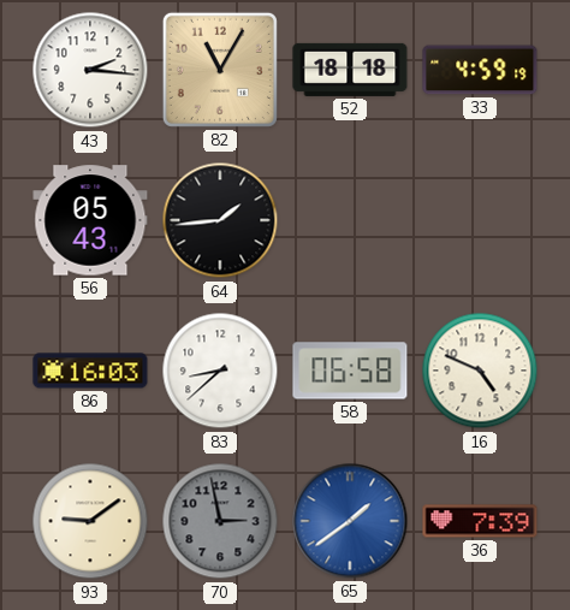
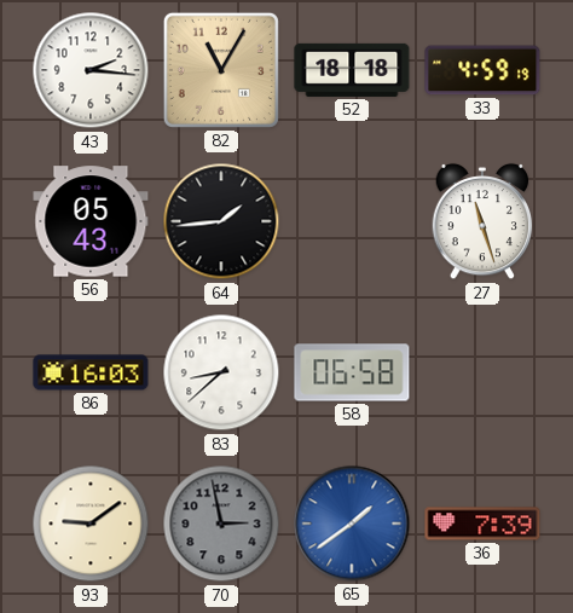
27: none -> 11:27 (482, 221)
16: 4:49 -> none (480, 371)
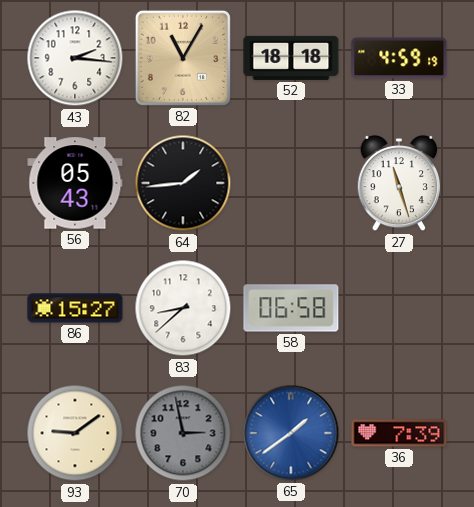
86: 16:03 -> 15:27 (75, 308)
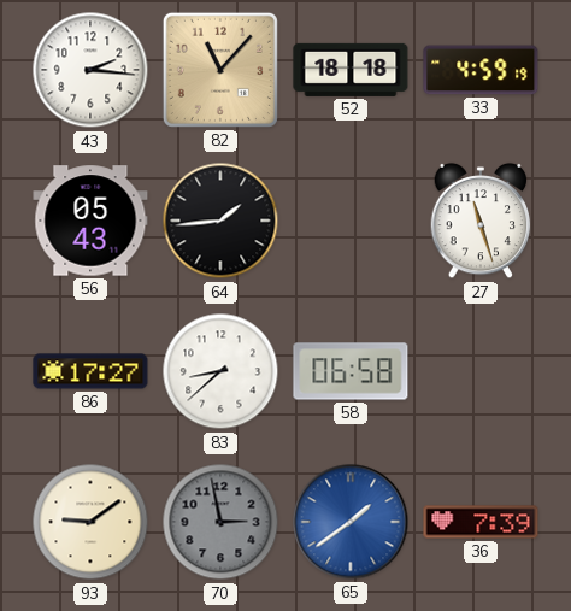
82: 11:05 -> 11:07 (220, 70)
86: 15:27 -> 17:27 (90, 371)
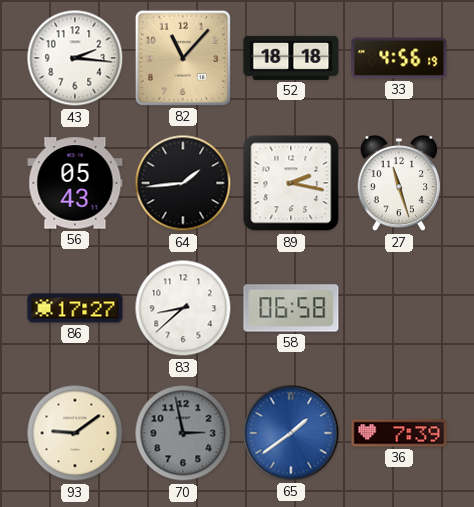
33: 4:59 -> 4:56 (399, 58)
89: none -> 2:17 (291, 183)
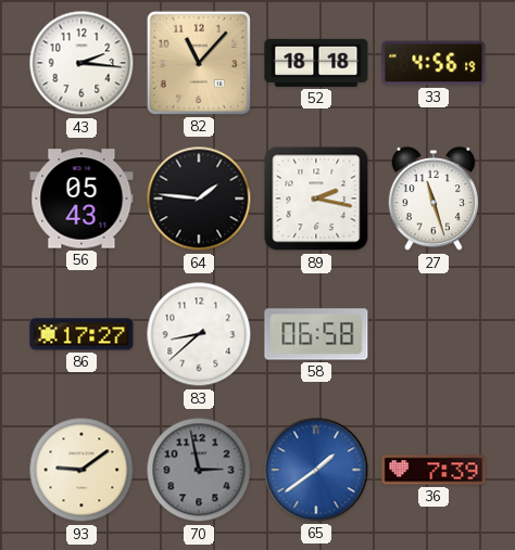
64: 1:44 -> 1:46 (199, 199)
